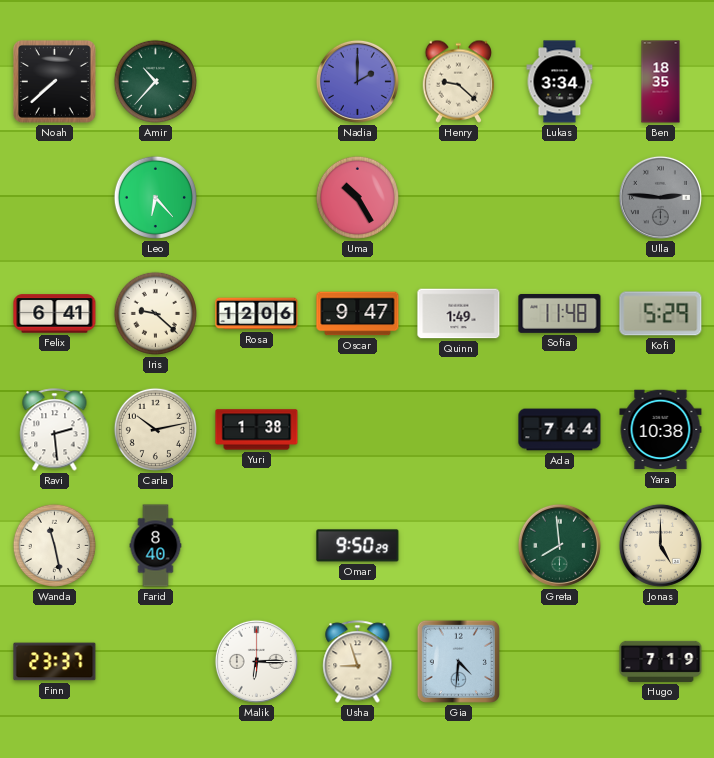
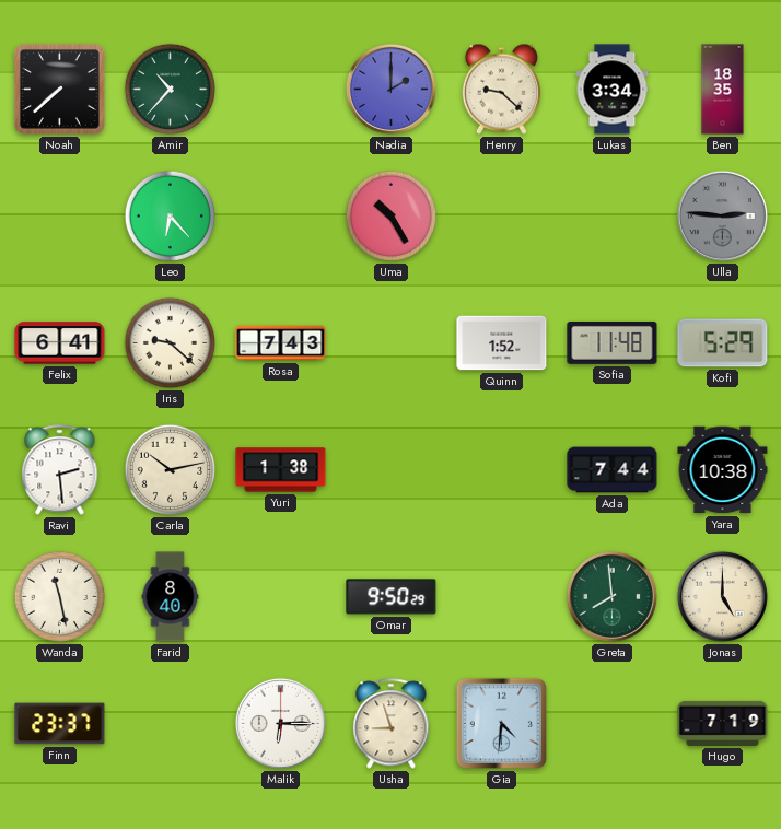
Rosa: 12:06 -> 7:43 (281, 343)
Oscar: 9:47 -> none (358, 314)
Quinn: 1:49 -> 1:52 (502, 343)
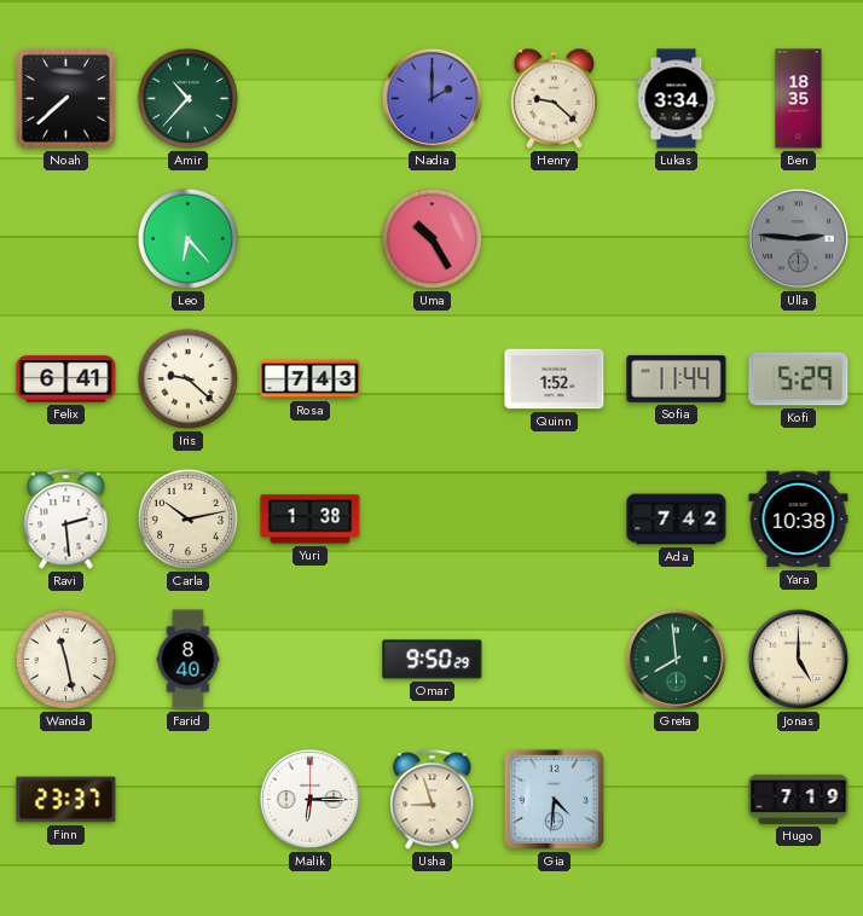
Sofia: 11:48 -> 11:44 (677, 378)
Ada: 7:44 -> 7:42 (677, 520)
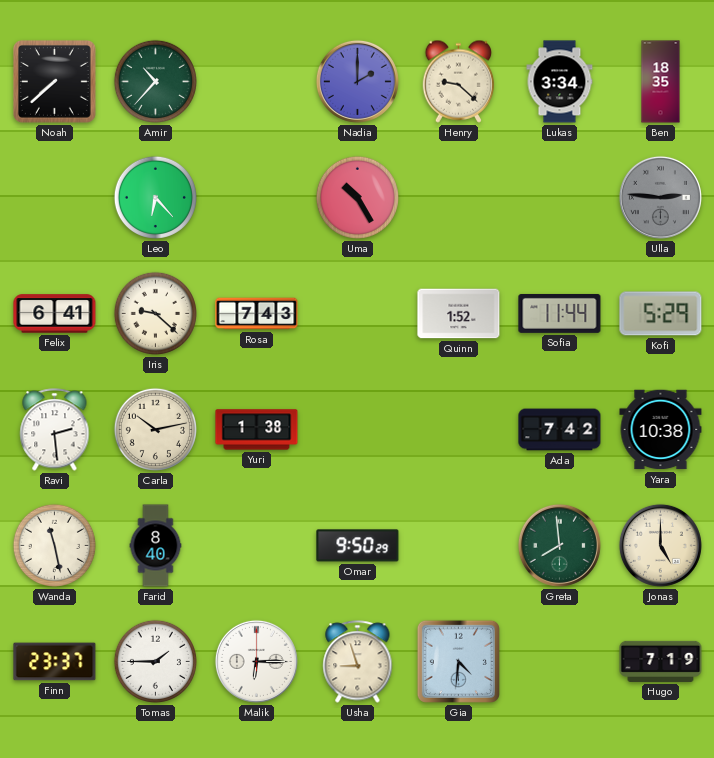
Tomas: none -> 1:45 (155, 661)
